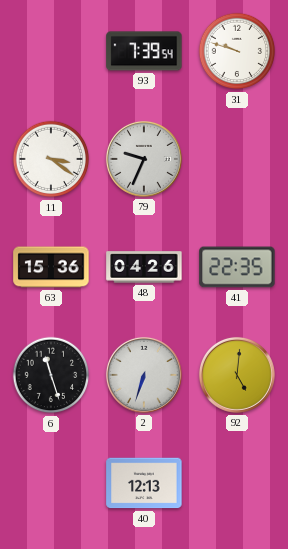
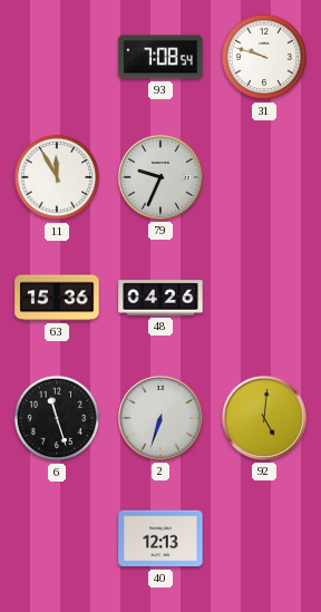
93: 7:39 -> 7:08 (160, 57)
11: 3:21 -> 11:55 (57, 177)
41: 22:35 -> none (237, 267)
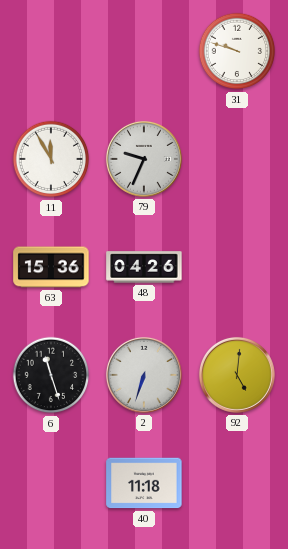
93: 7:08 -> none (160, 57)
40: 12:13 -> 11:18 (144, 483)
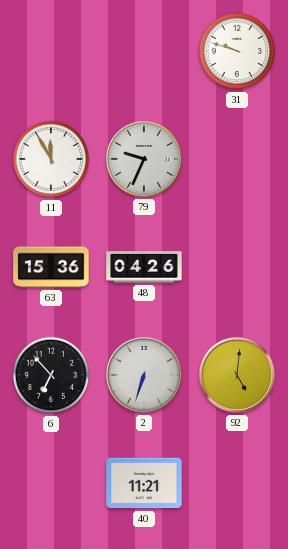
6: 11:27 -> 6:53 (51, 375)
40: 11:18 -> 11:21 (144, 483)
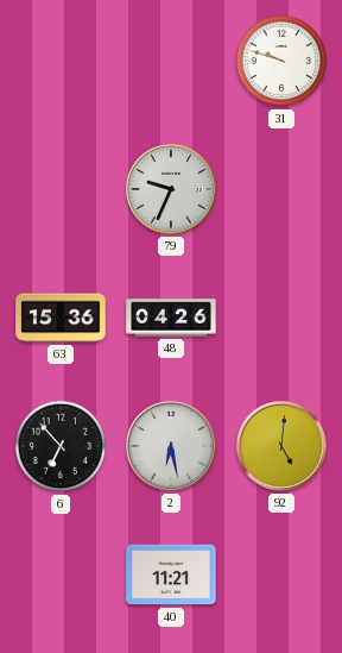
11: 11:55 -> none (51, 159)
2: 6:33 -> 6:28 (171, 446)
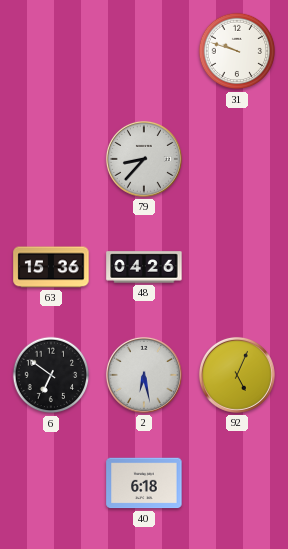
79: 9:34 -> 8:37 (144, 159)
6: 6:53 -> 6:51 (51, 375)
92: 5:01 -> 5:04 (237, 375)
40: 11:21 -> 6:18 (144, 483)
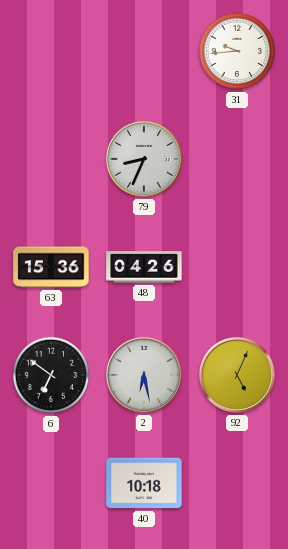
31: 9:48 -> 9:44 (237, 51)
79: 8:37 -> 8:34 (144, 159)
40: 6:18 -> 10:18 (144, 483)
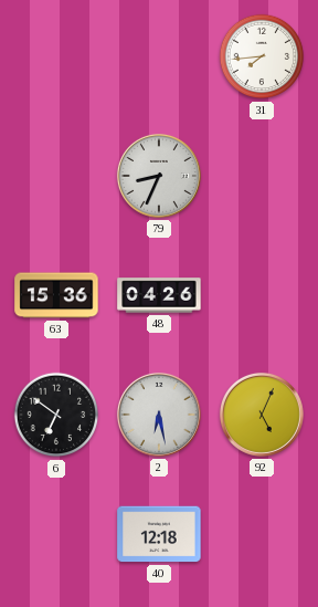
31: 9:44 -> 7:44 (262, 56)
40: 10:18 -> 12:18 (159, 534)
